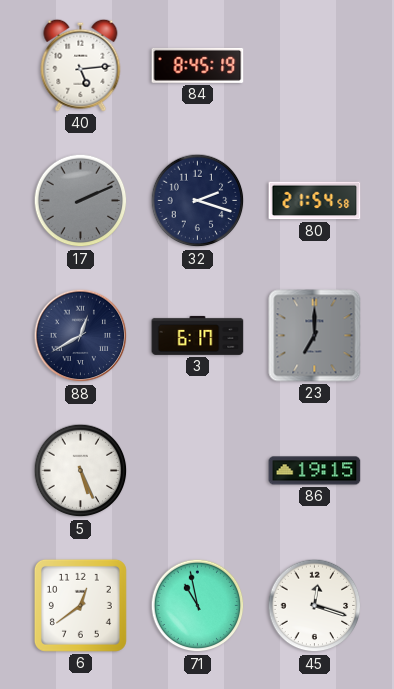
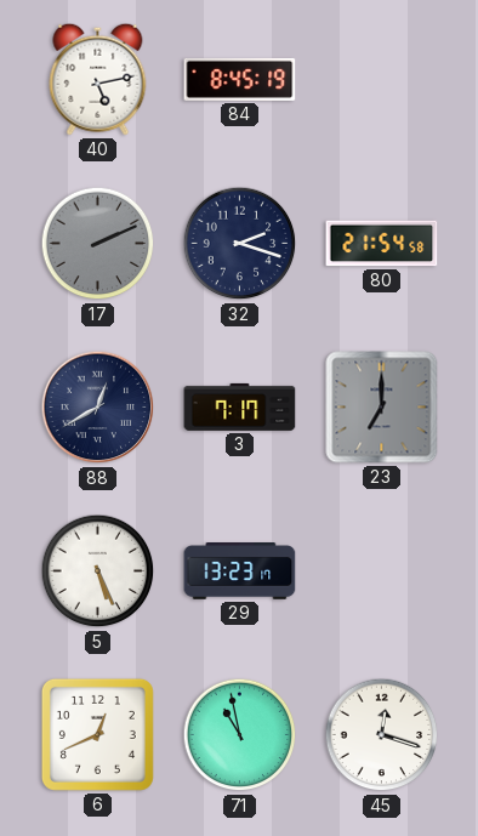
40: 5:14 -> 5:13 (98, 79)
3: 6:17 -> 7:17 (240, 406)
29: none -> 13:23 (240, 571)
86: 19:15 -> none (315, 471)
6: 12:39 -> 12:41 (97, 734)
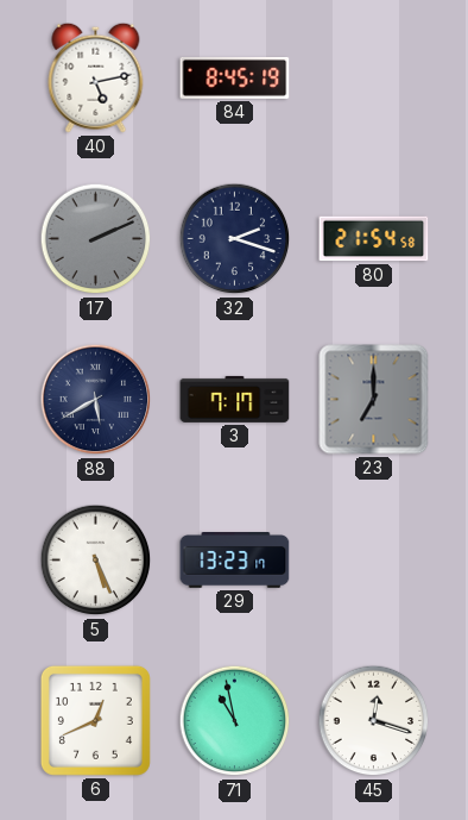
88: 12:40 -> 5:40 (96, 400)
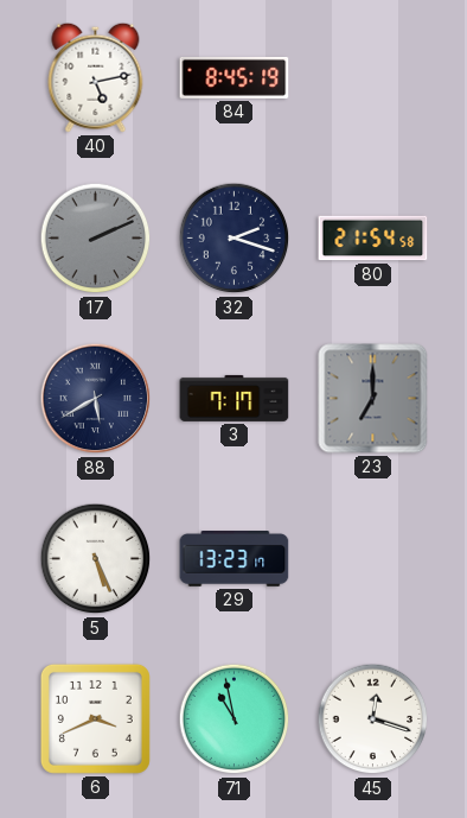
6: 12:41 -> 3:41 (95, 718)
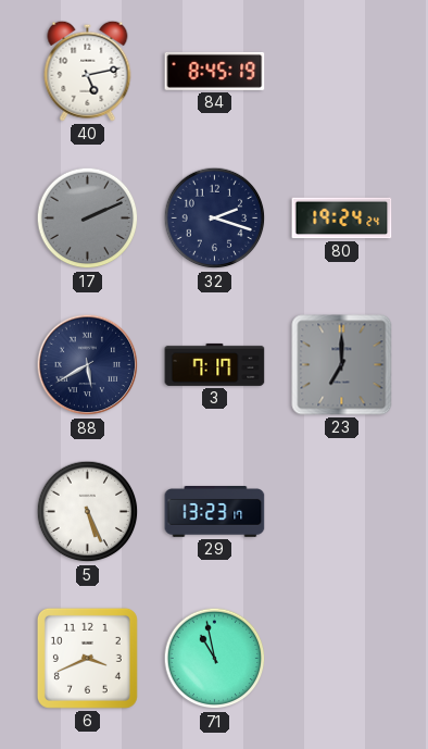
80: 21:54 -> 19:24 (342, 219)
45: 12:18 -> none (373, 719)
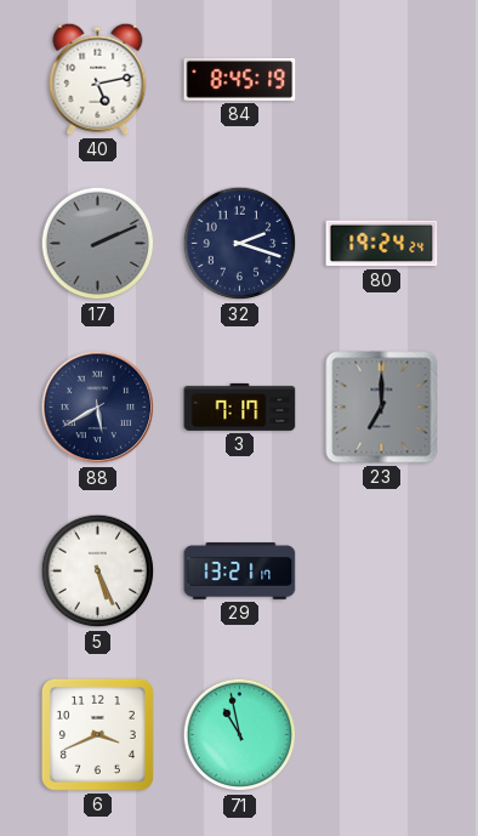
29: 13:23 -> 13:21 (240, 571)
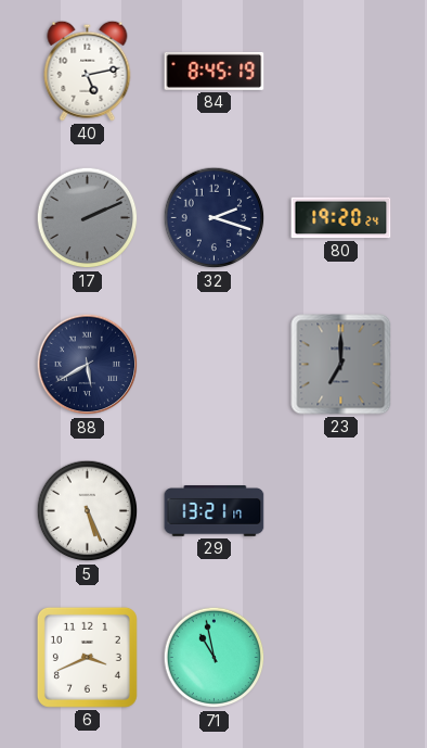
80: 19:24 -> 19:20 (341, 218)
3: 7:17 -> none (240, 406)
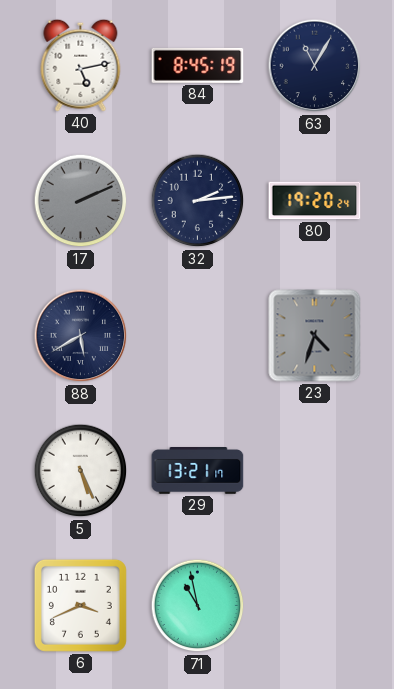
63: none -> 11:05 (315, 66)
32: 2:18 -> 2:14 (198, 201)
23: 7:00 -> 4:33 (315, 336)
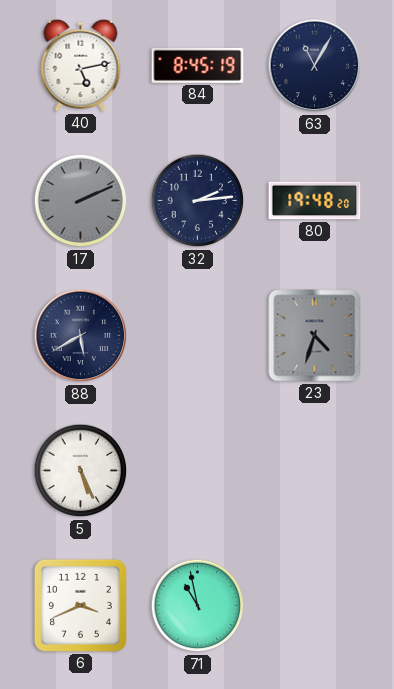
80: 19:20 -> 19:48 (315, 201)
29: 13:21 -> none (198, 471)
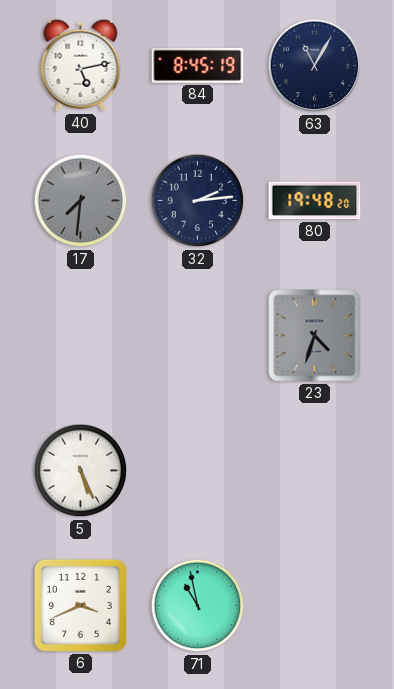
17: 2:11 -> 7:31 (81, 201)
88: 5:40 -> none (81, 336)
